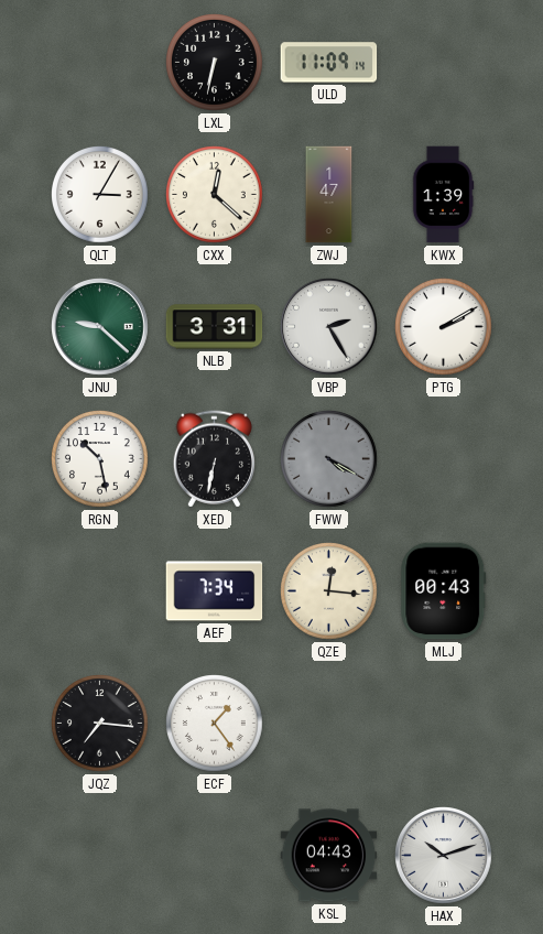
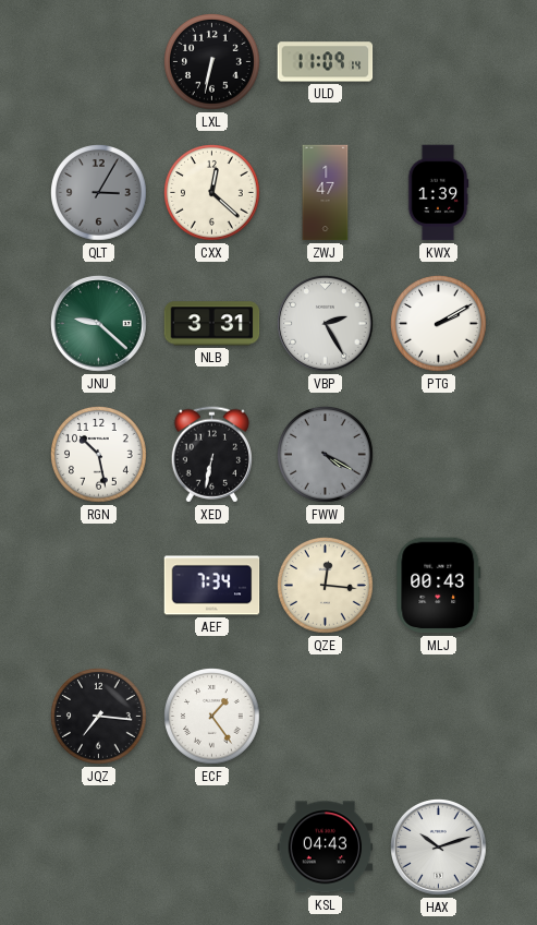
QLT dial: white -> grey (99, 193)
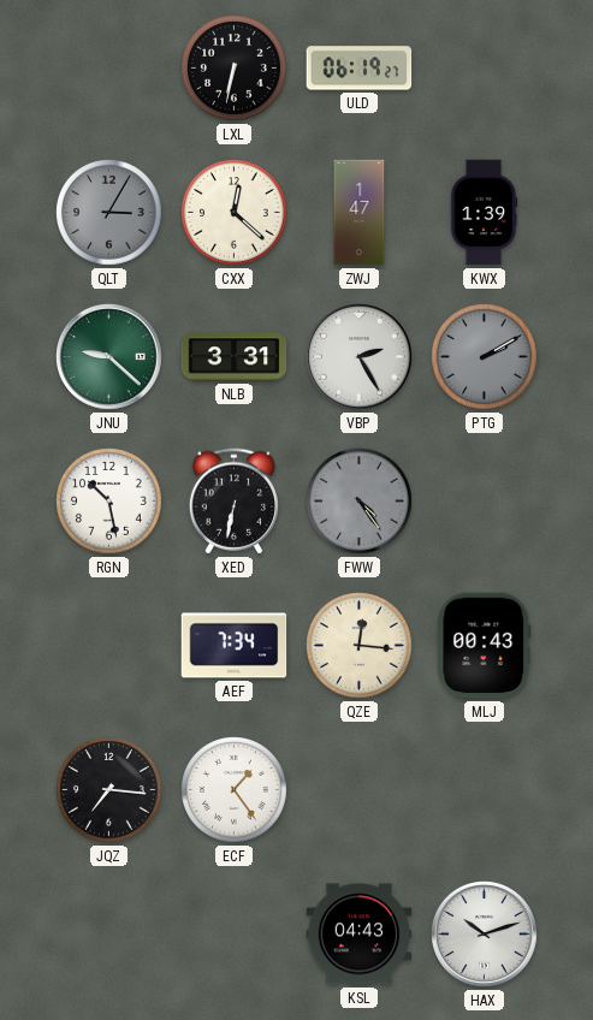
ULD: 11:09 -> 06:19 (360, 69)
PTG dial: white -> grey (485, 357)
FWW: 4:20 -> 4:24 (360, 502)
